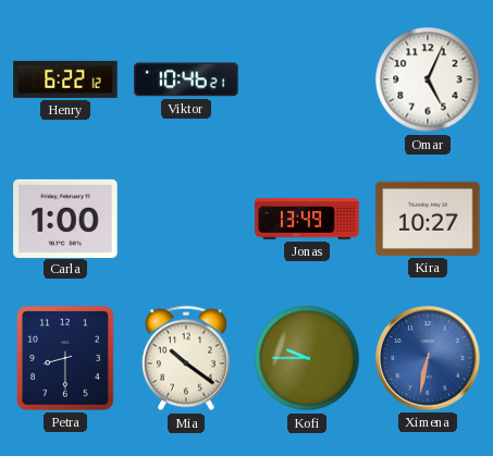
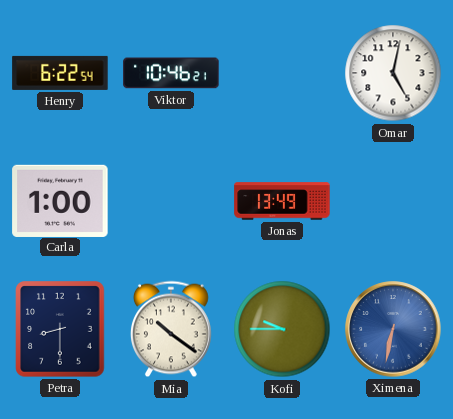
Henry: 6:22:12 -> 6:22:54 (60, 73)
Omar: 5:04 -> 5:02 (393, 73)
Kira: 10:27 -> none (428, 219)
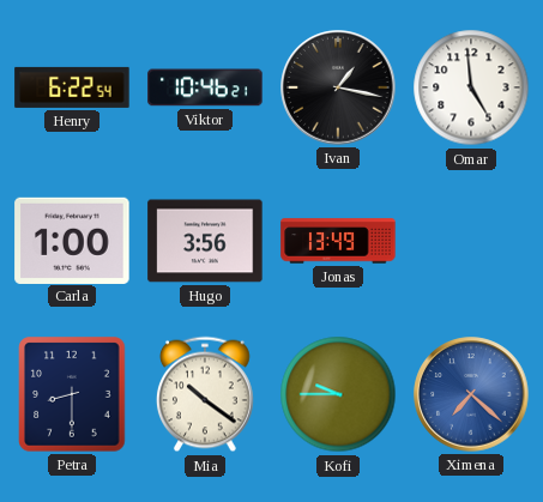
Ivan: none -> 1:17 (338, 87)
Omar: 5:02 -> 4:59 (471, 87)
Hugo: none -> 3:56 (205, 241)
Ximena: 6:32 -> 7:22 (471, 394)
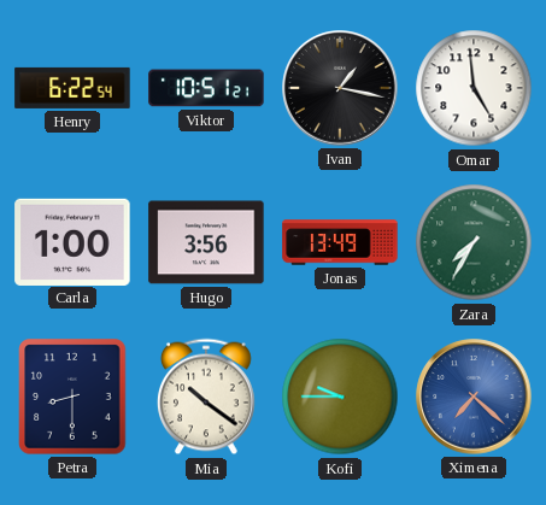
Viktor: 10:46 -> 10:51 (206, 88)
Zara: none -> 7:35 (474, 242)
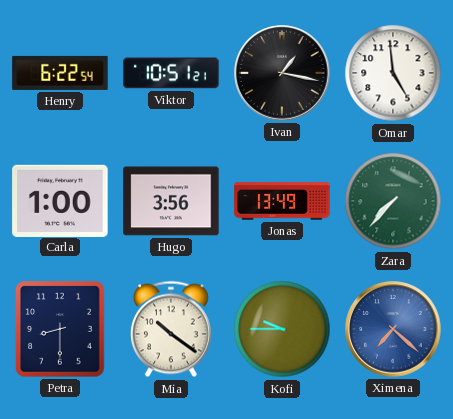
Zara: 7:35 -> 7:37 (393, 201)
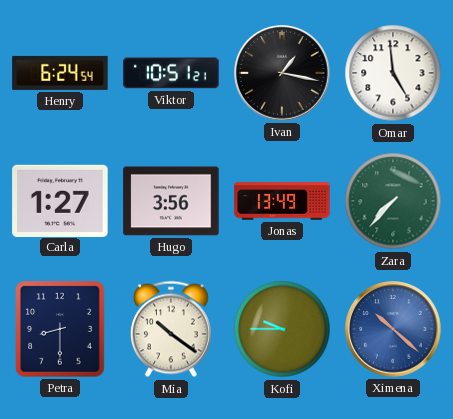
Henry: 6:22 -> 6:24 (60, 73)
Carla: 1:00 -> 1:27 (60, 200)
Ximena: 7:22 -> 10:22 (393, 329)
